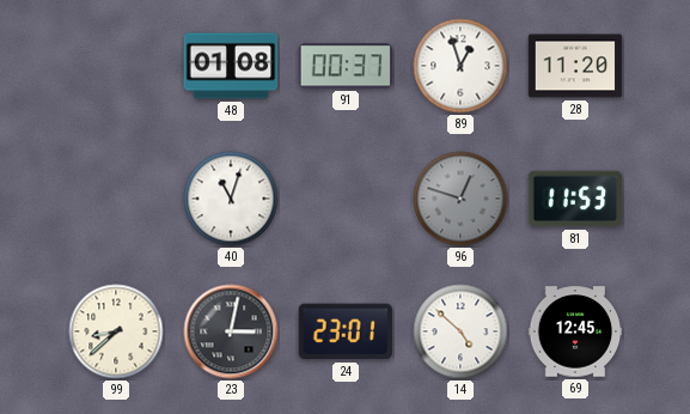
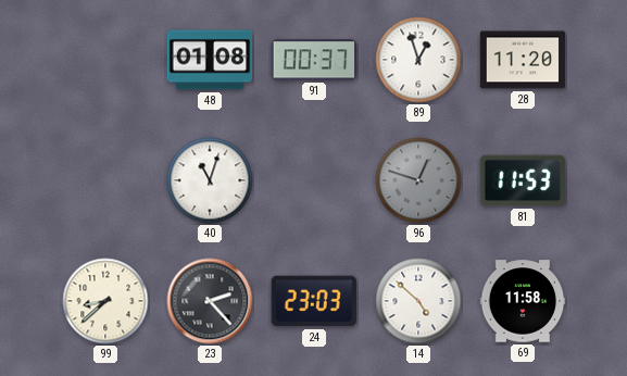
23: 3:02 -> 2:23 (210, 301)
24: 23:01 -> 23:03 (314, 301)
69: 12:45 -> 11:58 (523, 301)
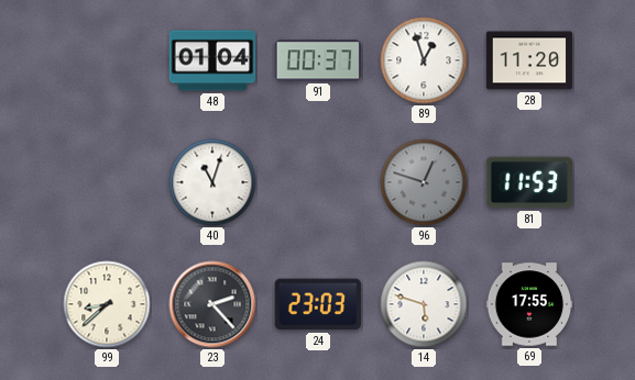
48: 01:08 -> 01:04 (212, 60)
14: 4:52 -> 5:48 (424, 304)
69: 11:58 -> 17:55 (529, 304)
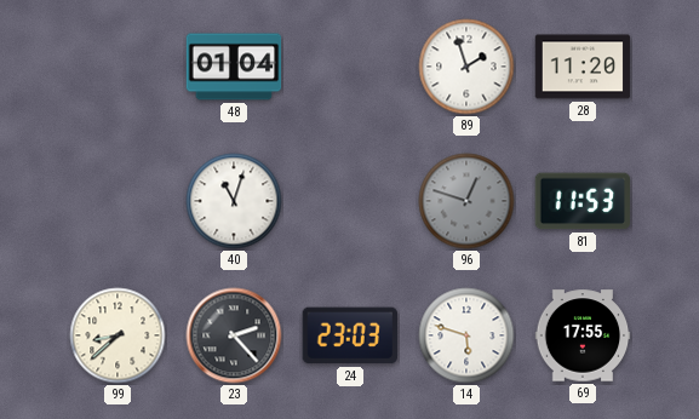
91: 00:37 -> none (317, 60)
89: 12:57 -> 1:57 (466, 67)
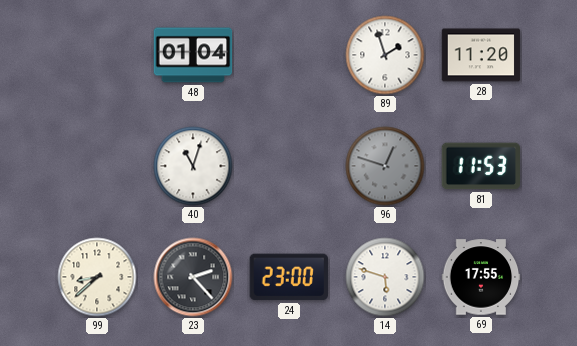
24: 23:03 -> 23:00 (289, 277)
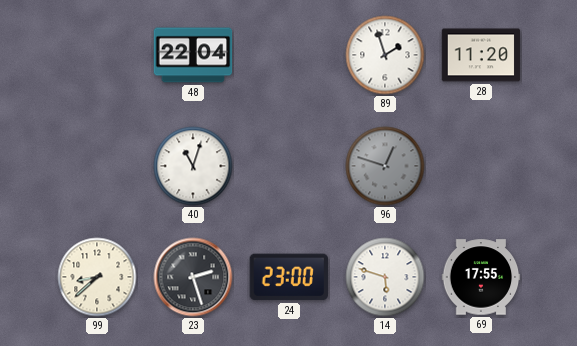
48: 01:04 -> 22:04 (193, 55)
81: 11:53 -> none (481, 166)
23: 2:23 -> 2:27 (193, 277)
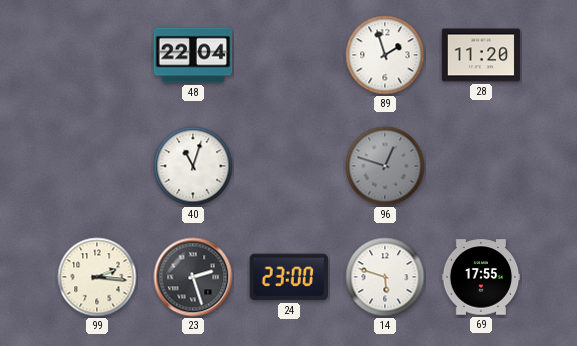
99: 8:38 -> 2:16 (97, 277)
